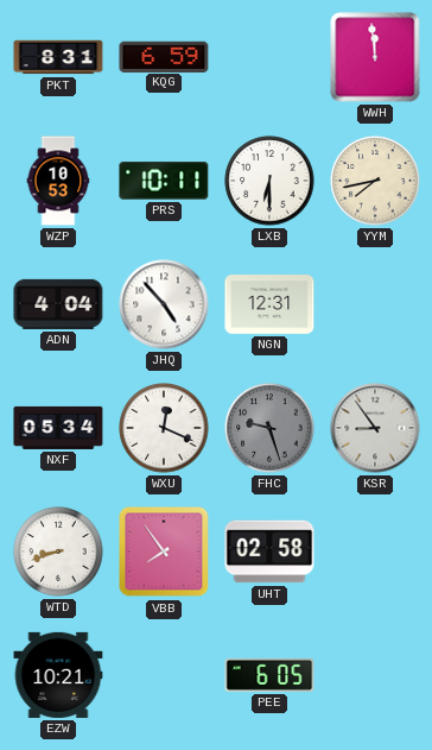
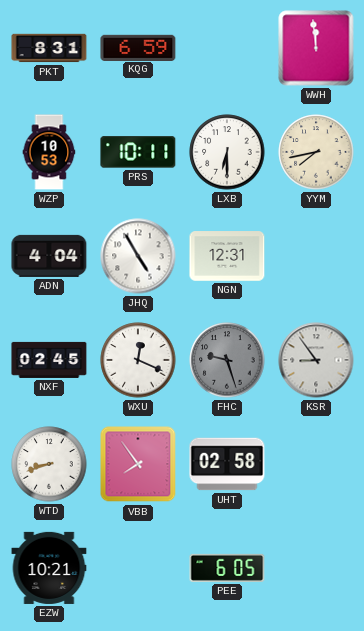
JHQ: 4:53 -> 4:55 (138, 256)
NXF: 05:34 -> 02:45 (49, 360)
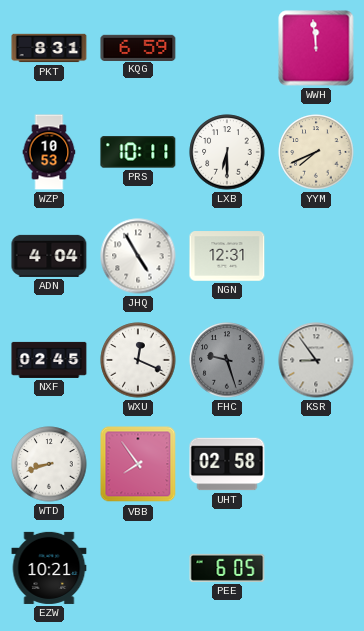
YYM: 7:43 -> 7:41 (316, 152)
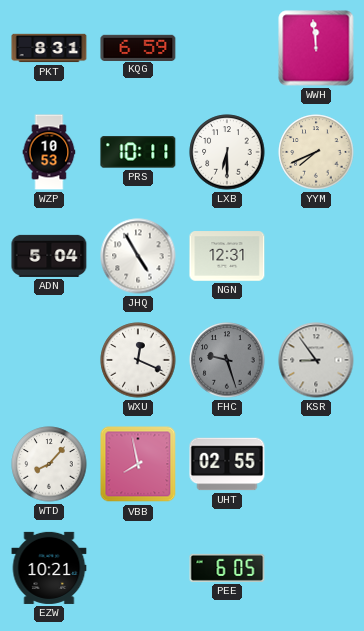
ADN: 4:04 -> 5:04 (49, 256)
NXF: 02:45 -> none (49, 360)
WTD: 8:42 -> 8:07 (49, 464)
VBB: 7:54 -> 7:58 (138, 464)
UHT: 02:58 -> 02:55 (227, 464)
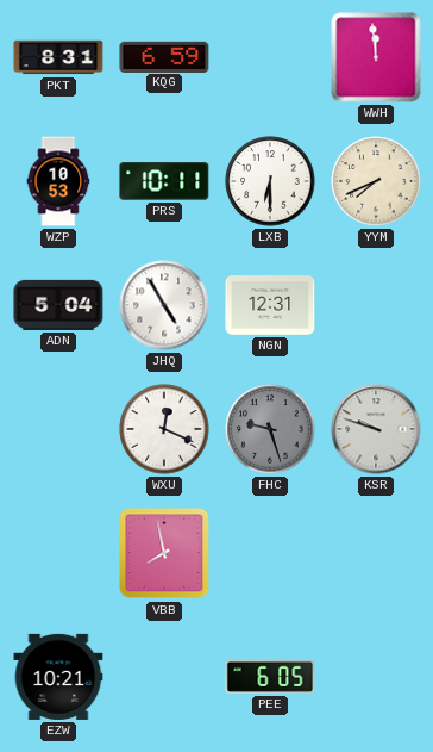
KSR: 8:54 -> 9:48 (376, 429)
WTD: 8:07 -> none (49, 464)
UHT: 02:55 -> none (227, 464)
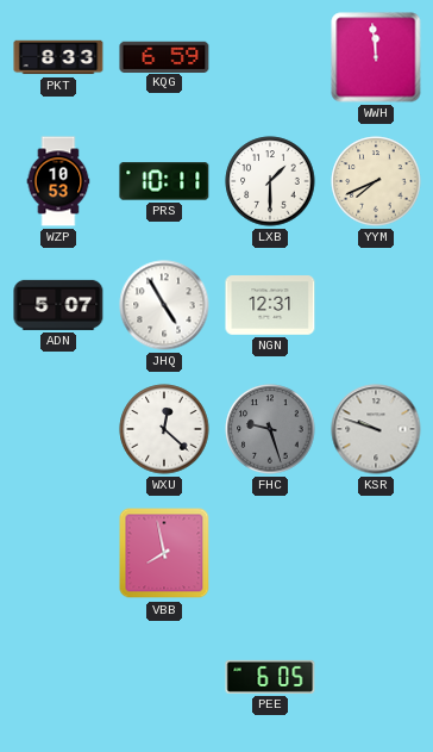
PKT: 8:31 -> 8:33 (58, 57)
LXB: 6:30 -> 1:30 (270, 181)
ADN: 5:04 -> 5:07 (58, 305)
WXU: 12:19 -> 12:22 (164, 429)
EZW: 10:21 -> none (58, 677)
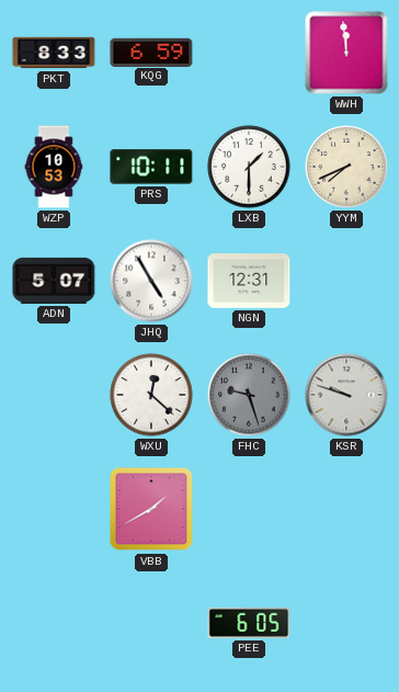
VBB: 7:58 -> 1:40 (151, 509)
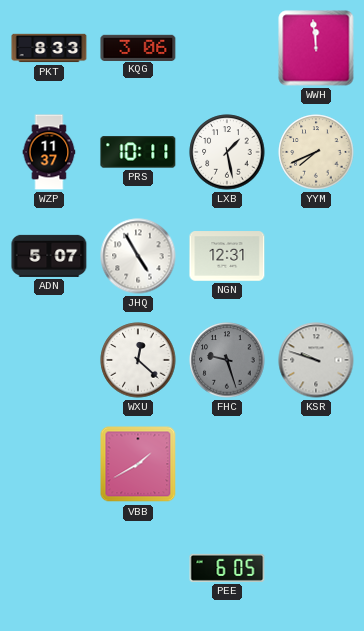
KQG: 6:59 -> 3:06 (138, 47)
WZP: 10:53 -> 11:37 (49, 152)
LXB: 1:30 -> 1:28 (227, 152)
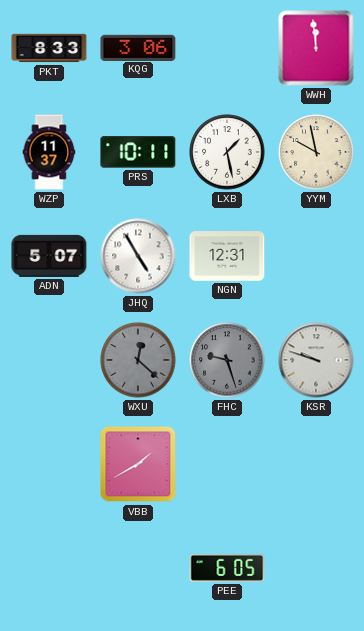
YYM: 7:41 -> 9:58 (316, 152)
WXU dial: white -> grey (138, 360)
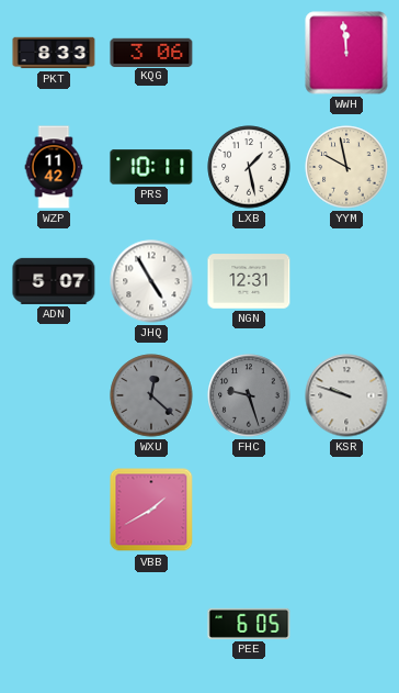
WZP: 11:37 -> 11:42 (54, 167)
